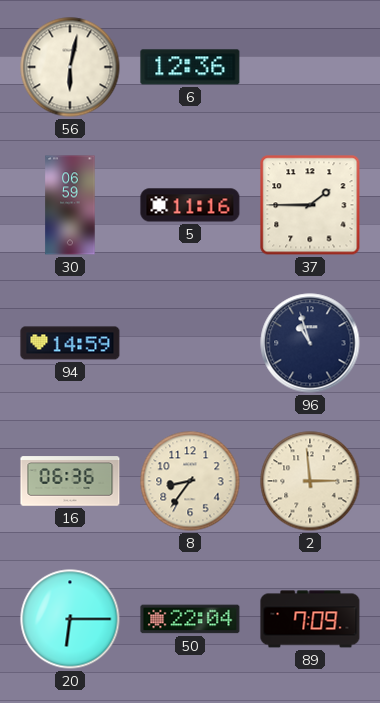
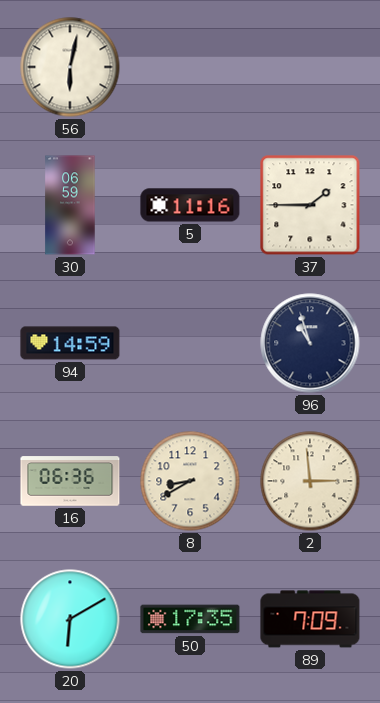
6: 12:36 -> none (190, 67)
8: 8:36 -> 8:40 (190, 481)
20: 6:15 -> 6:10 (70, 619)
50: 22:04 -> 17:35 (190, 619)
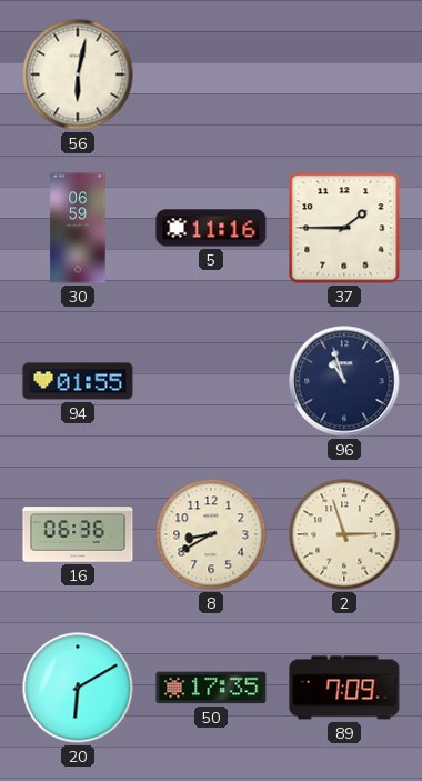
94: 14:59 -> 01:55 (78, 381)
2: 2:59 -> 2:57 (344, 534)
